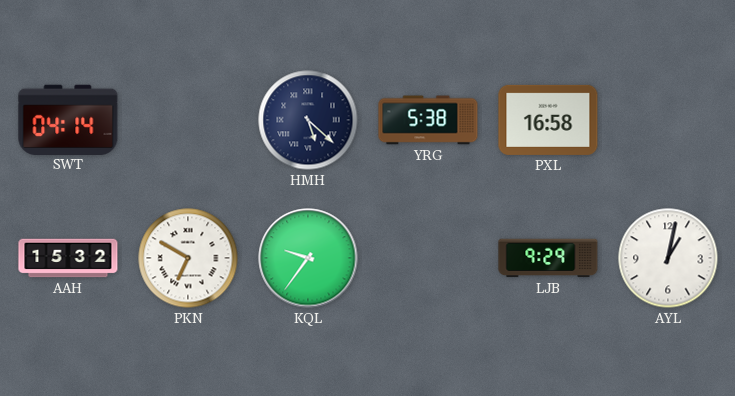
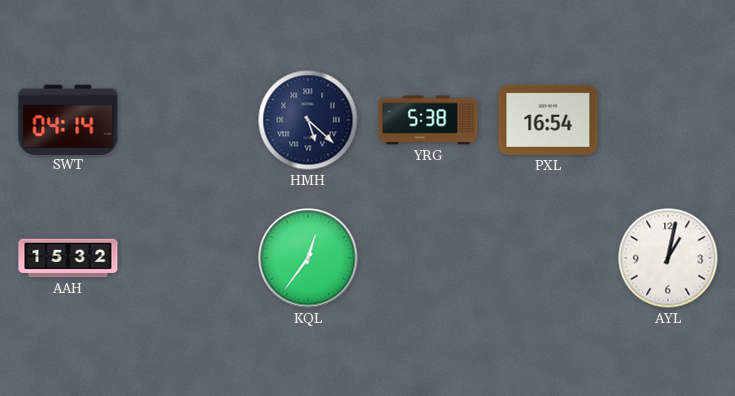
PXL: 16:58 -> 16:54 (548, 120)
PKN: 6:50 -> none (188, 258)
KQL: 9:36 -> 12:36 (308, 258)
LJB: 9:29 -> none (548, 258)
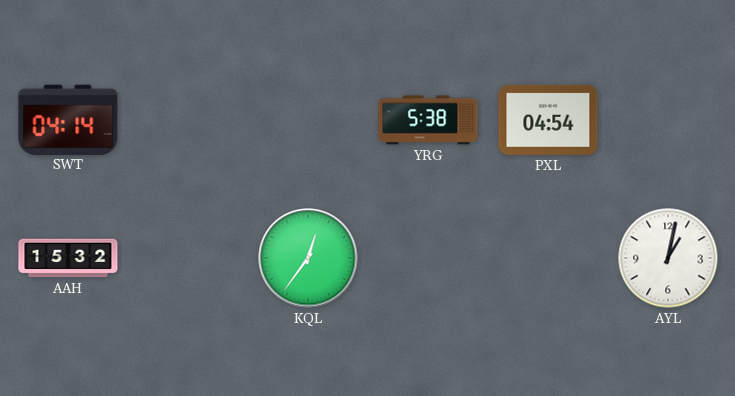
HMH: 5:22 -> none (308, 120)
PXL: 16:54 -> 04:54 (548, 120)
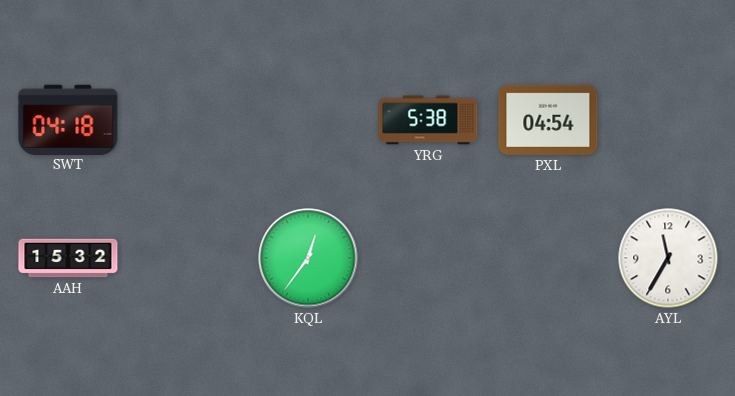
SWT: 04:14 -> 04:18 (68, 119)
AYL: 1:02 -> 11:35 (668, 258)
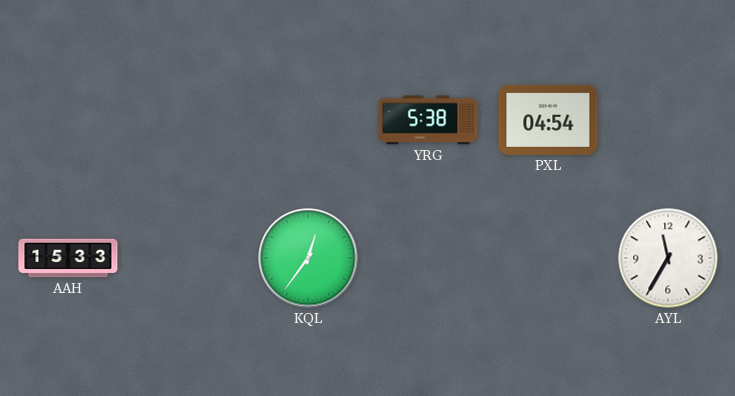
SWT: 04:18 -> none (68, 119)
AAH: 15:32 -> 15:33 (68, 258)
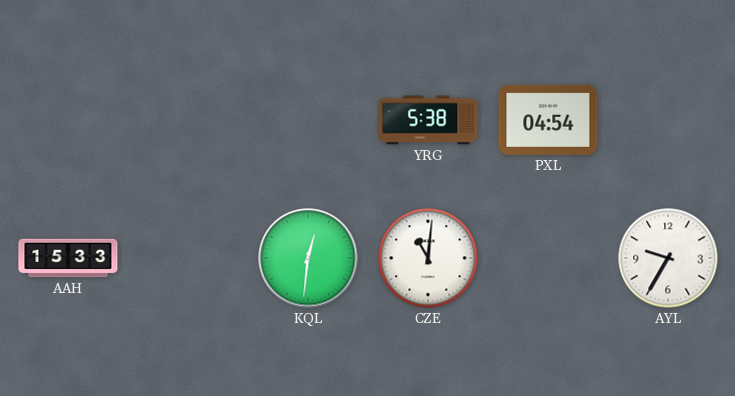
KQL: 12:36 -> 12:31 (308, 258)
CZE: none -> 11:01 (428, 258)
AYL: 11:35 -> 9:35 (668, 258)
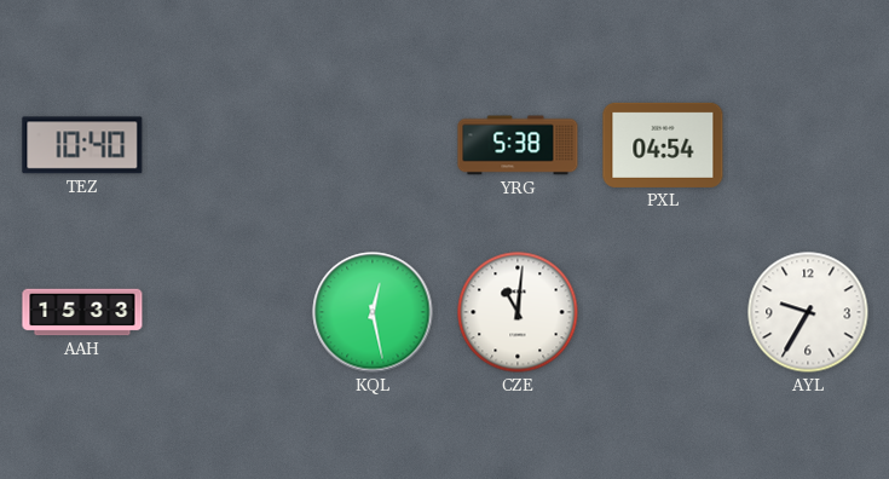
TEZ: none -> 10:40 (82, 145)
KQL: 12:31 -> 12:28 (373, 312)
